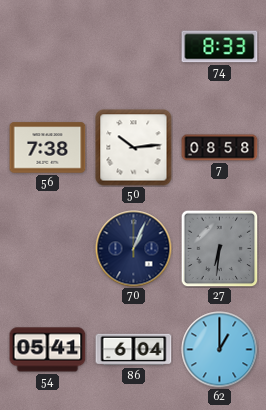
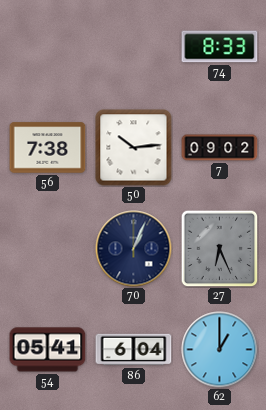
7: 08:58 -> 09:02 (220, 148)
27: 6:31 -> 6:26 (219, 248)
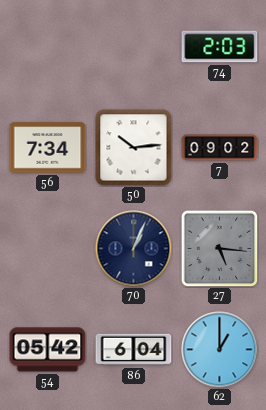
74: 8:33 -> 2:03 (220, 47)
56: 7:38 -> 7:34 (48, 148)
27: 6:26 -> 5:16 (219, 248)
54: 05:41 -> 05:42 (48, 350)
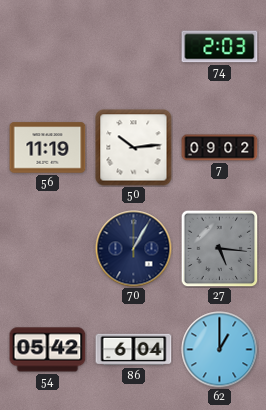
56: 7:34 -> 11:19 (48, 148)
70: 1:04 -> 1:05 (134, 249)
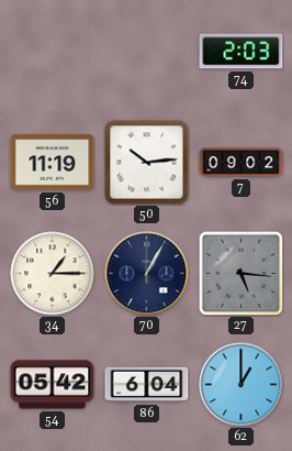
34: none -> 1:15 (53, 274)
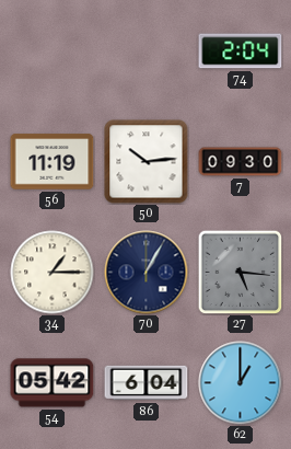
74: 2:03 -> 2:04 (241, 51)
7: 09:02 -> 09:30 (241, 162)
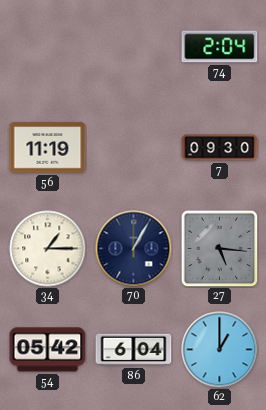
50: 10:14 -> none (147, 162)
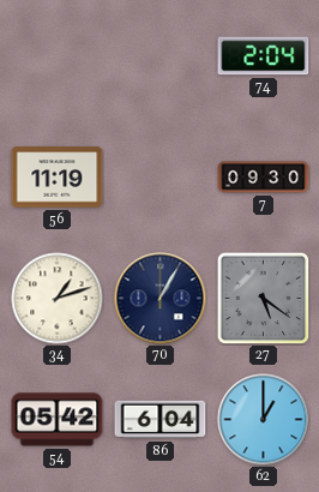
34: 1:15 -> 1:12 (58, 299)
27: 5:16 -> 5:21 (263, 298)
